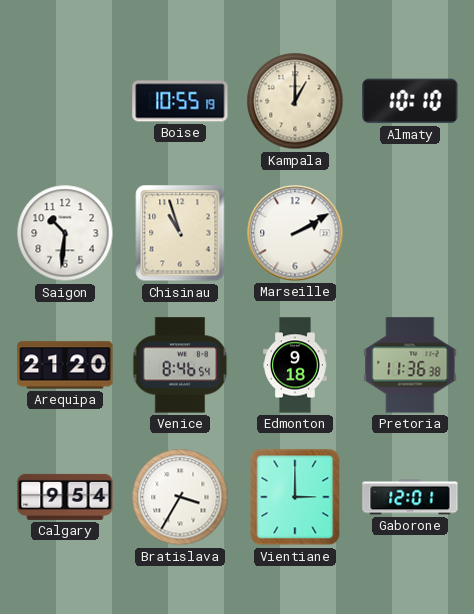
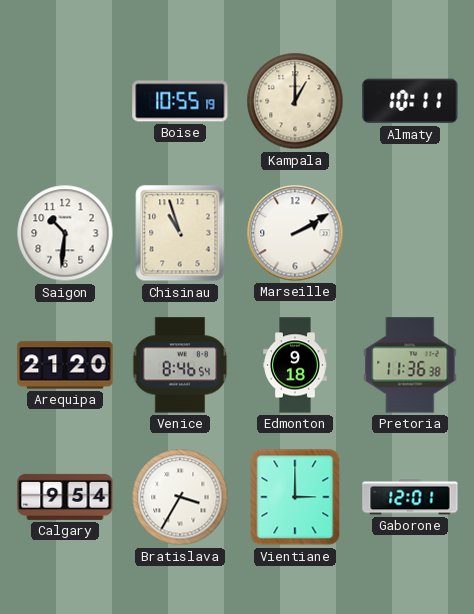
Almaty: 10:10 -> 10:11 (410, 101)
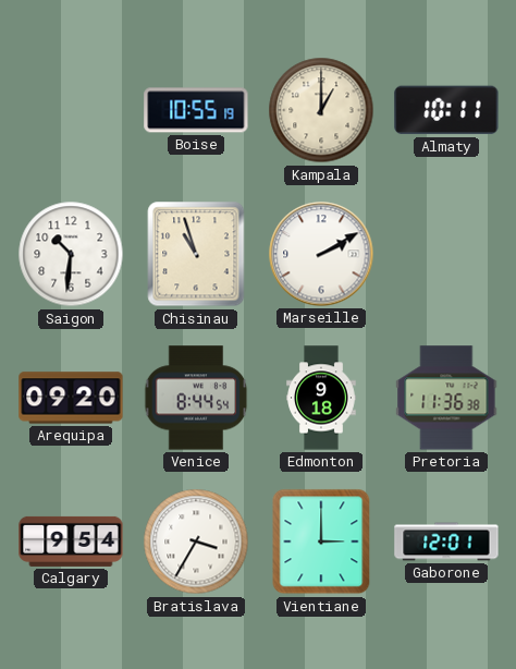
Arequipa: 21:20 -> 09:20 (71, 398)
Venice: 8:46 -> 8:44 (196, 398)
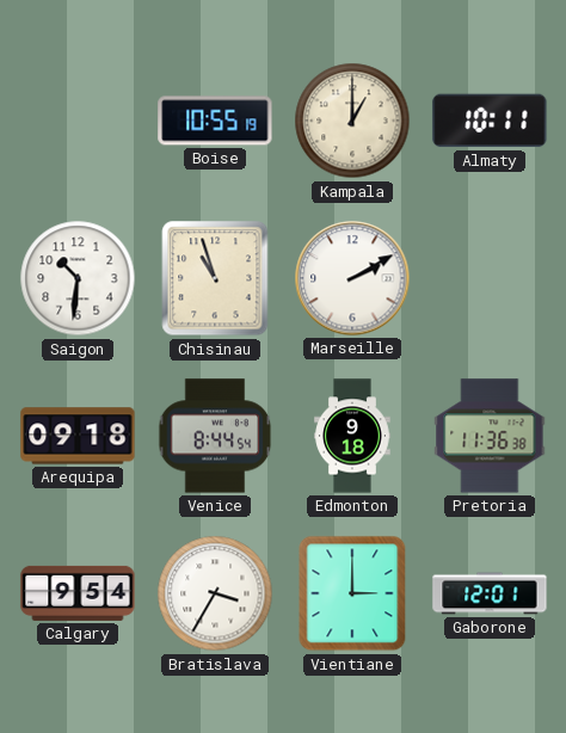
Arequipa: 09:20 -> 09:18 (78, 436)
